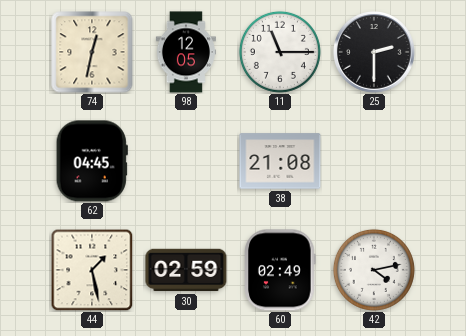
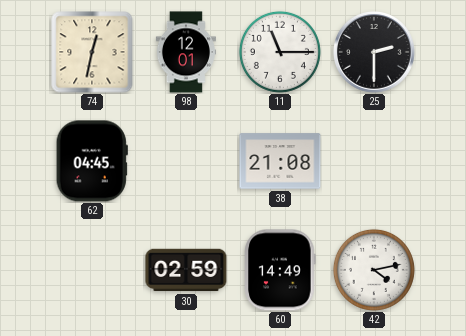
98: 12:05 -> 12:01 (186, 52)
44: 1:28 -> none (92, 270)
60: 02:49 -> 14:49 (280, 270)
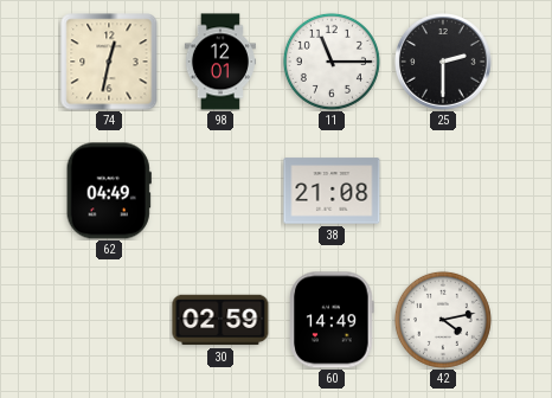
62: 04:45 -> 04:49 (109, 191)
